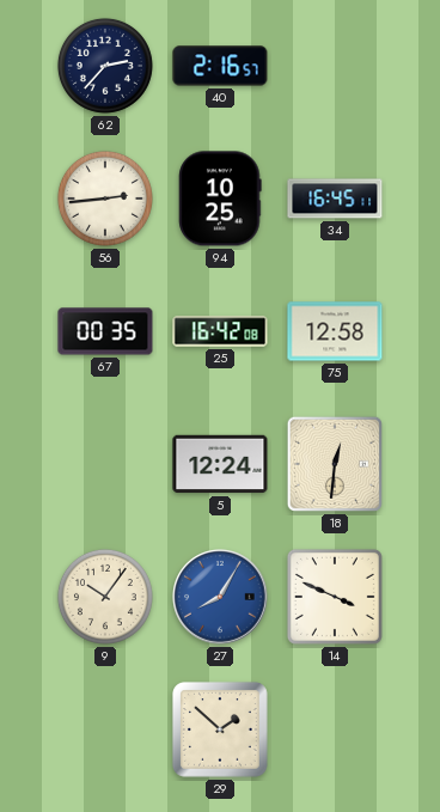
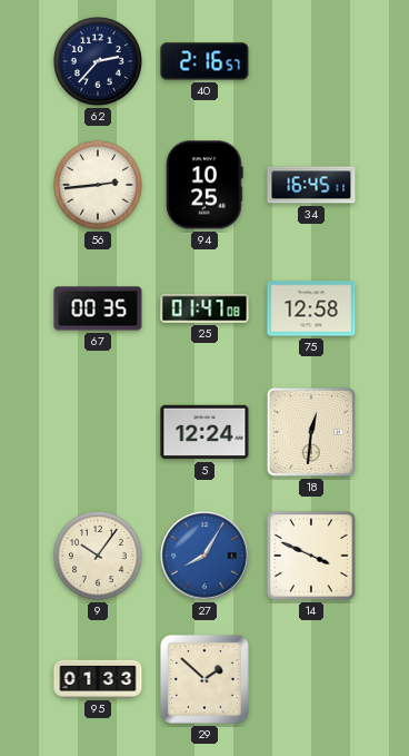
25: 16:42 -> 01:47 (205, 308)
95: none -> 01:33 (98, 679)
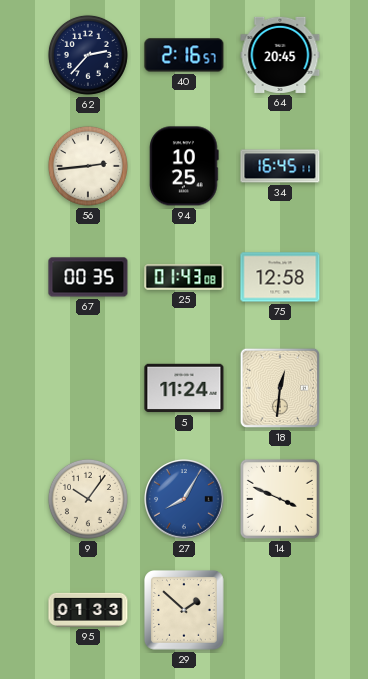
64: none -> 20:45 (280, 55)
25: 01:47 -> 01:43 (184, 277)
5: 12:24 -> 11:24 (184, 388)
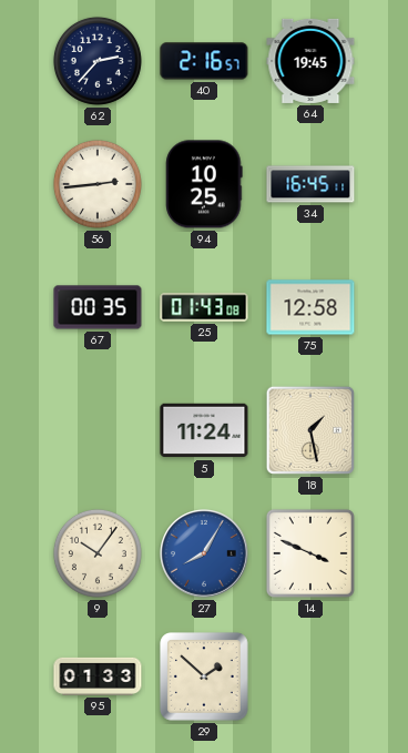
64: 20:45 -> 19:45 (310, 61)
18: 12:31 -> 1:28 (310, 430)
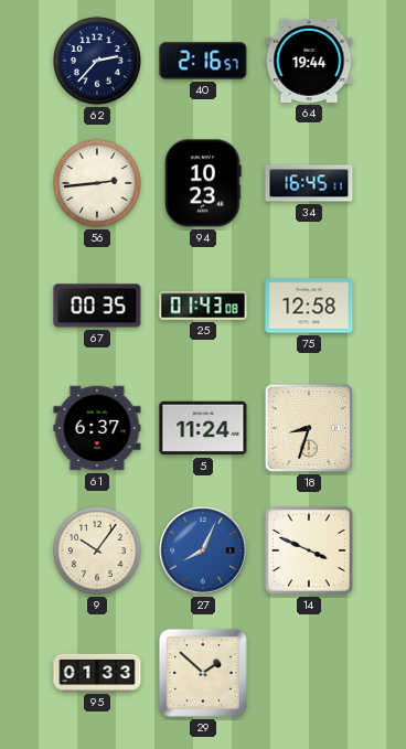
64: 19:45 -> 19:44 (309, 61)
94: 10:25 -> 10:23 (203, 183)
61: none -> 6:37 (97, 428)
18: 1:28 -> 8:33 (309, 428)
27: 8:05 -> 8:04 (203, 550)
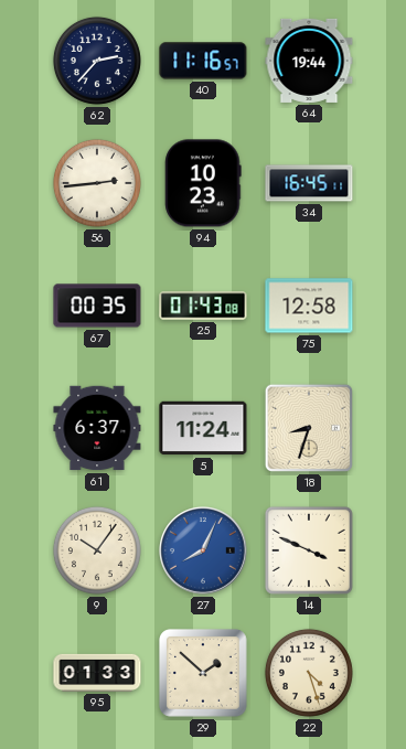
40: 2:16 -> 11:16 (203, 61)
22: none -> 4:27 (309, 673)
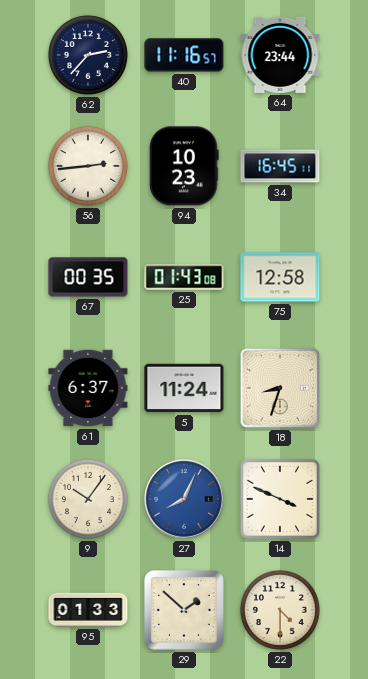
64: 19:44 -> 23:44 (280, 55)
22: 4:27 -> 4:30 (280, 610)
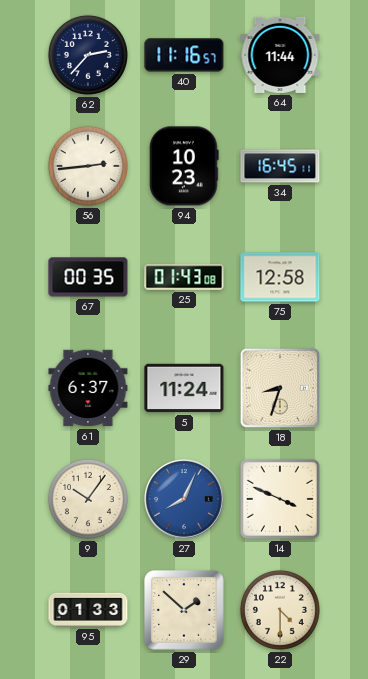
64: 23:44 -> 11:44 (280, 55)
